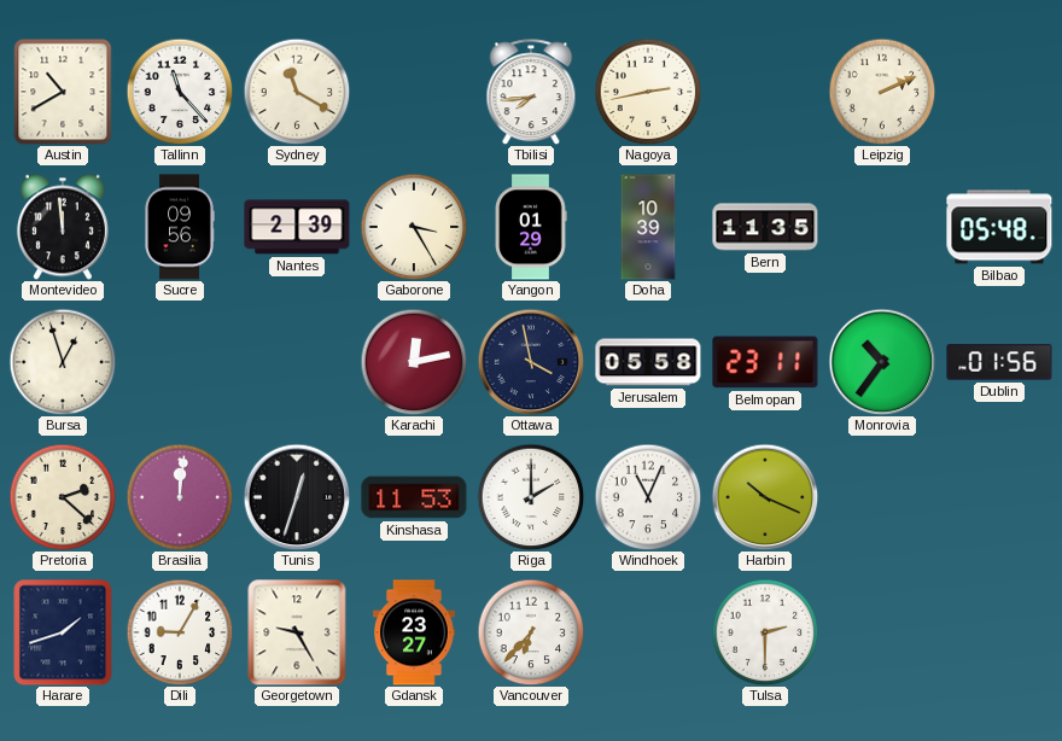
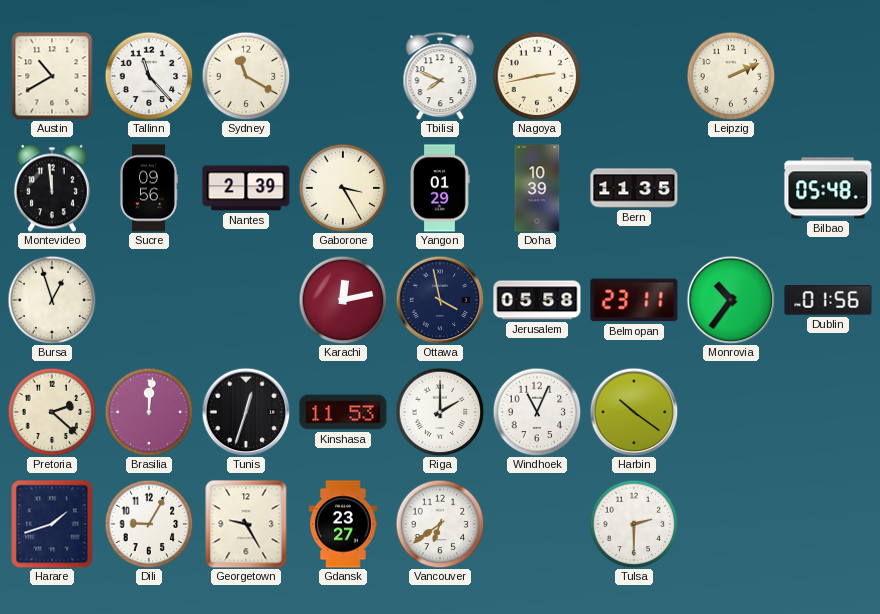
Tbilisi: 7:44 -> 7:49 (440, 76)
Harbin: 10:19 -> 10:21 (634, 412)
Vancouver: 6:37 -> 6:39 (440, 524)
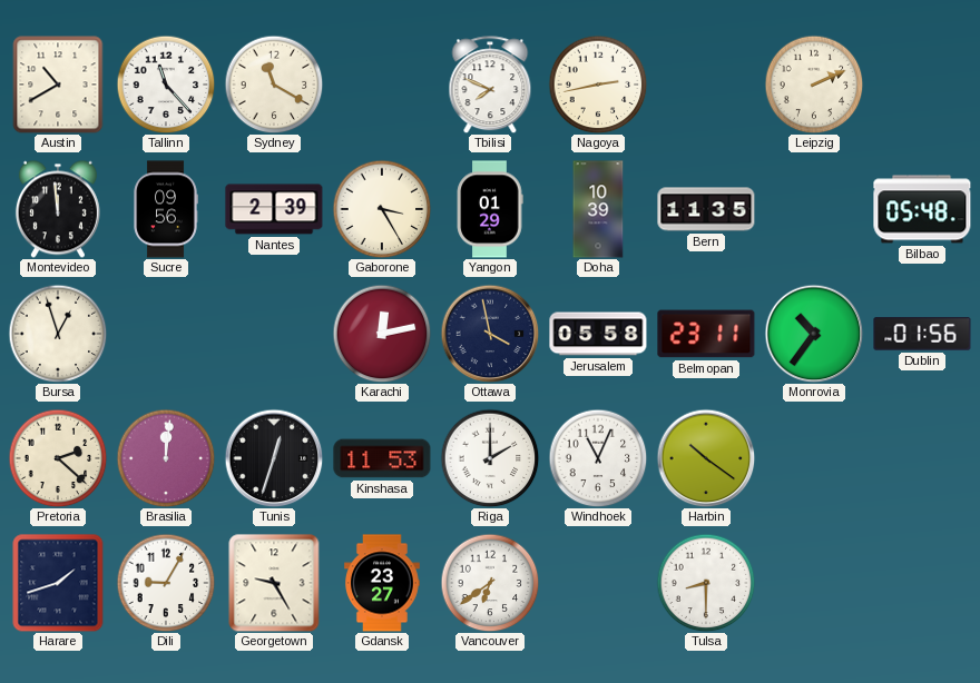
Tulsa: 2:30 -> 8:30 (706, 583)
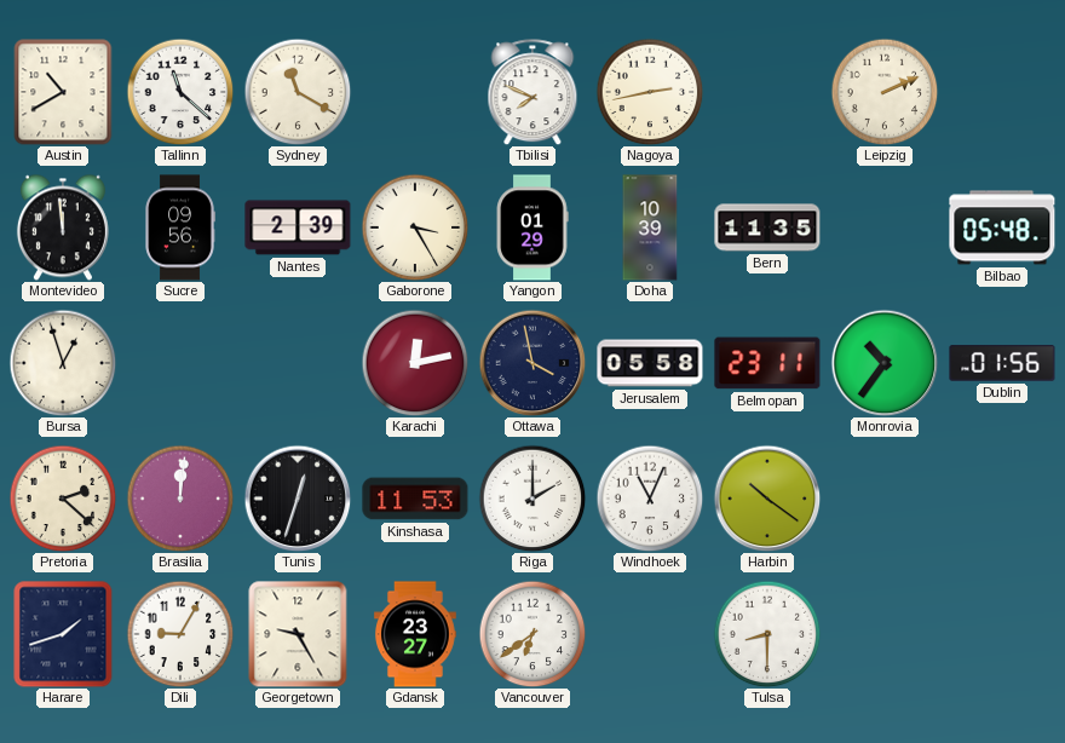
Tallinn: 11:23 -> 11:22 (180, 92)
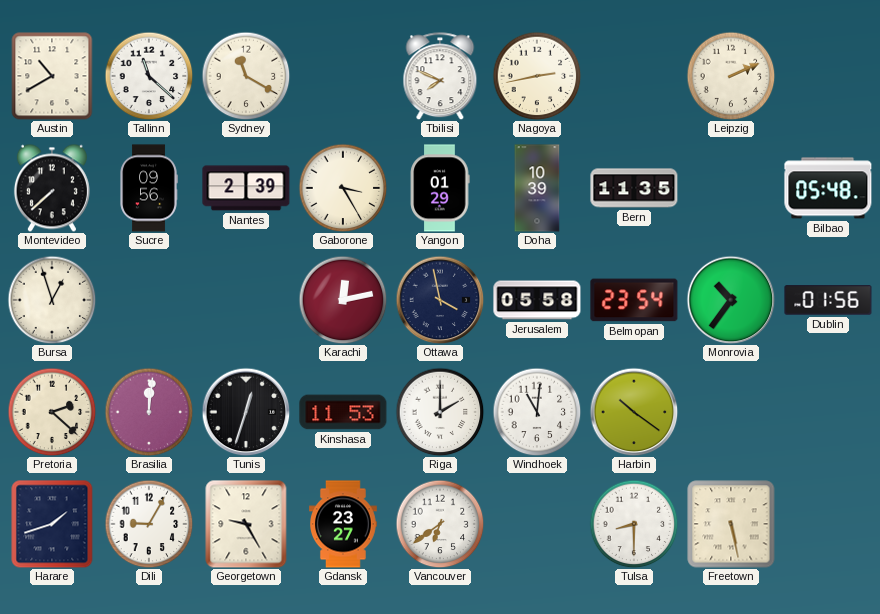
Montevideo: 11:59 -> 7:38 (52, 188)
Belmopan: 23:11 -> 23:54 (634, 300)
Windhoek: 11:04 -> 11:01 (537, 412)
Freetown: none -> 5:28 (731, 524)
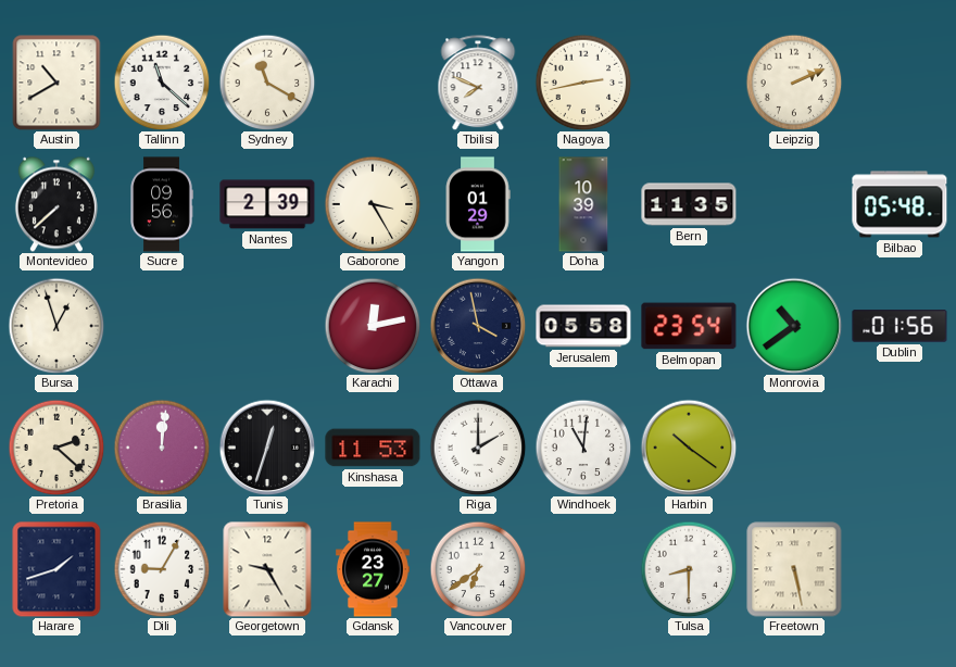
Monrovia: 10:36 -> 10:39 (794, 326)
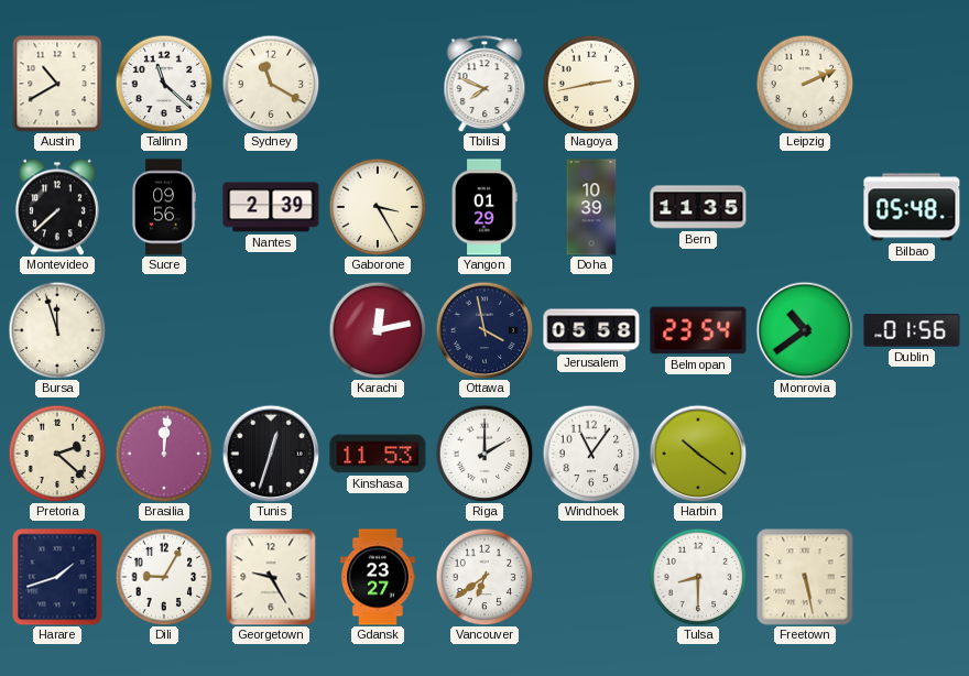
Bursa: 12:57 -> 11:57 (57, 330)
Windhoek: 11:01 -> 11:06 (591, 454)
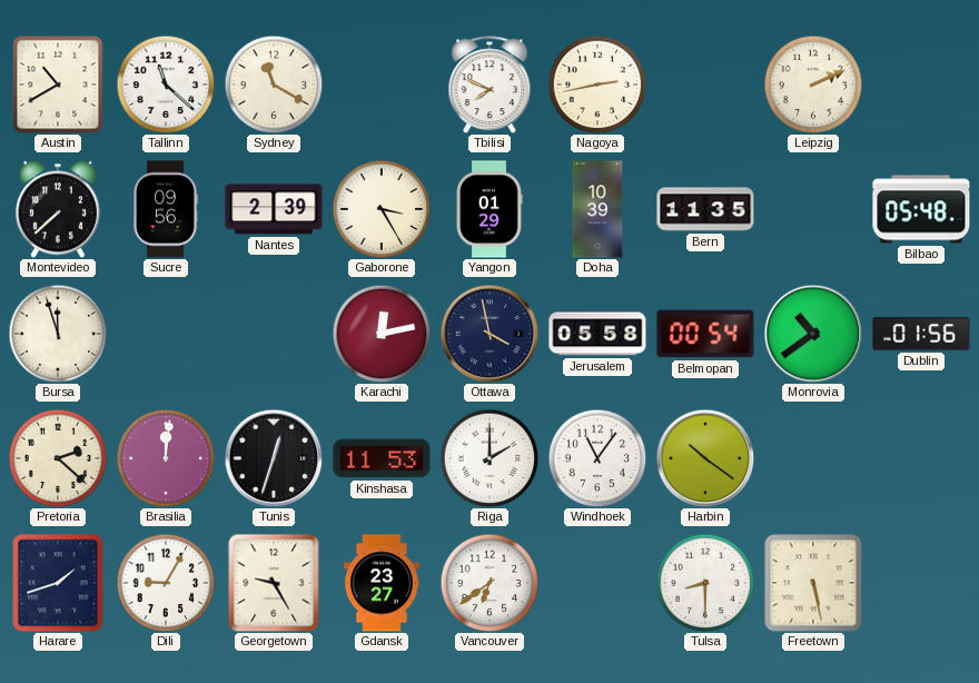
Belmopan: 23:54 -> 00:54 (705, 334)
